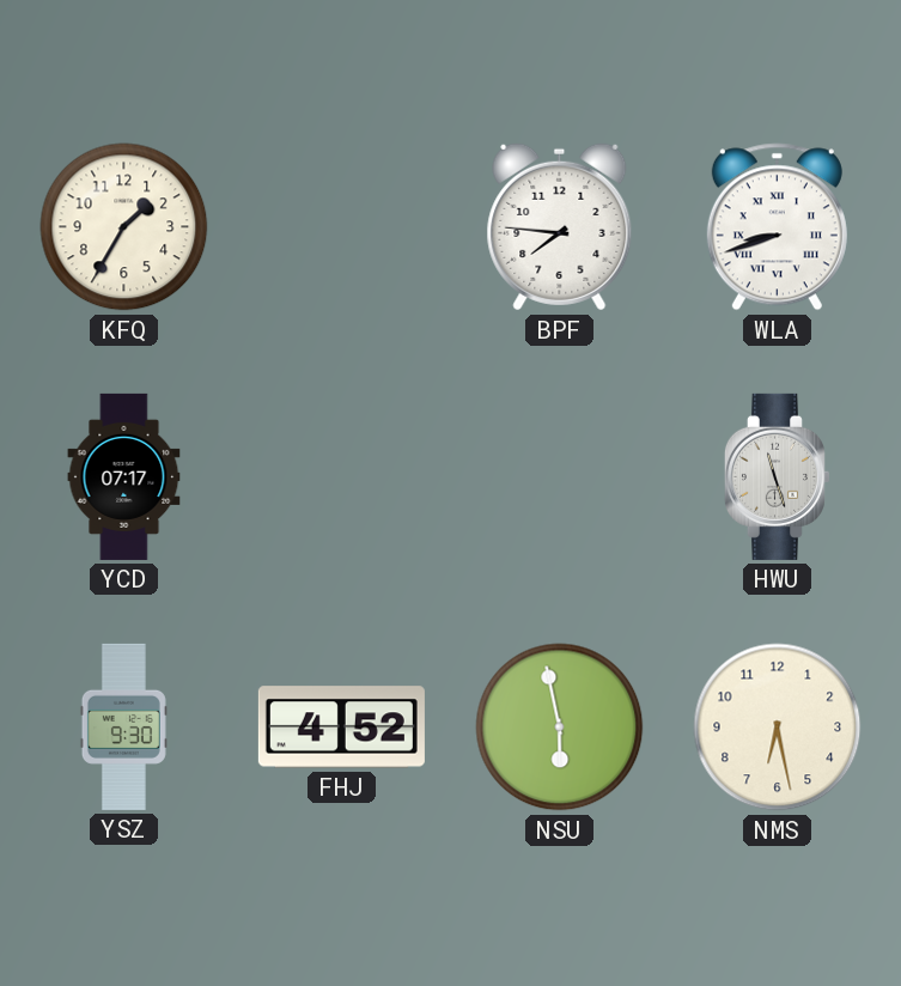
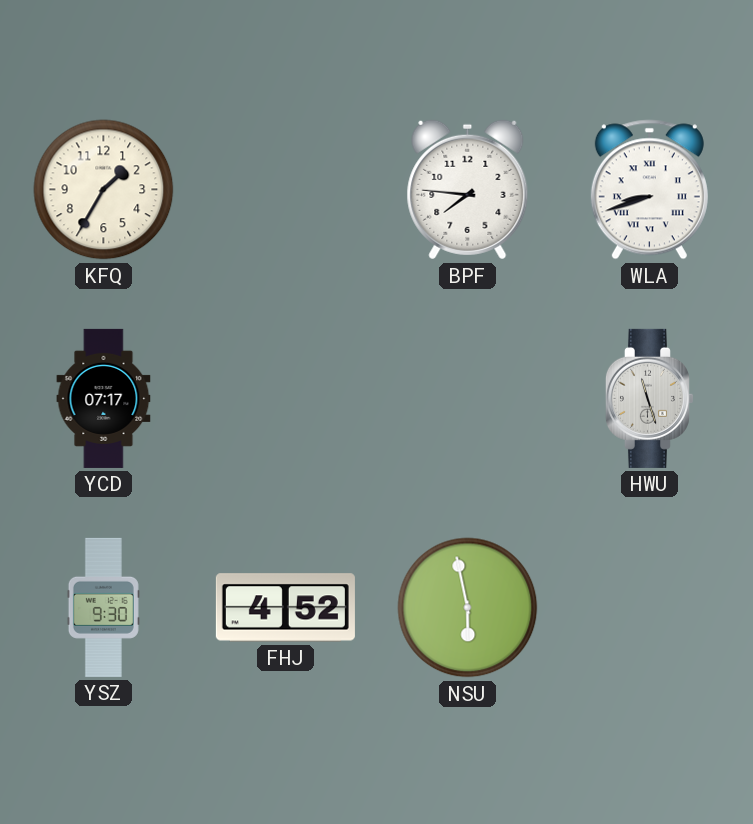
NMS: 6:28 -> none (778, 728)
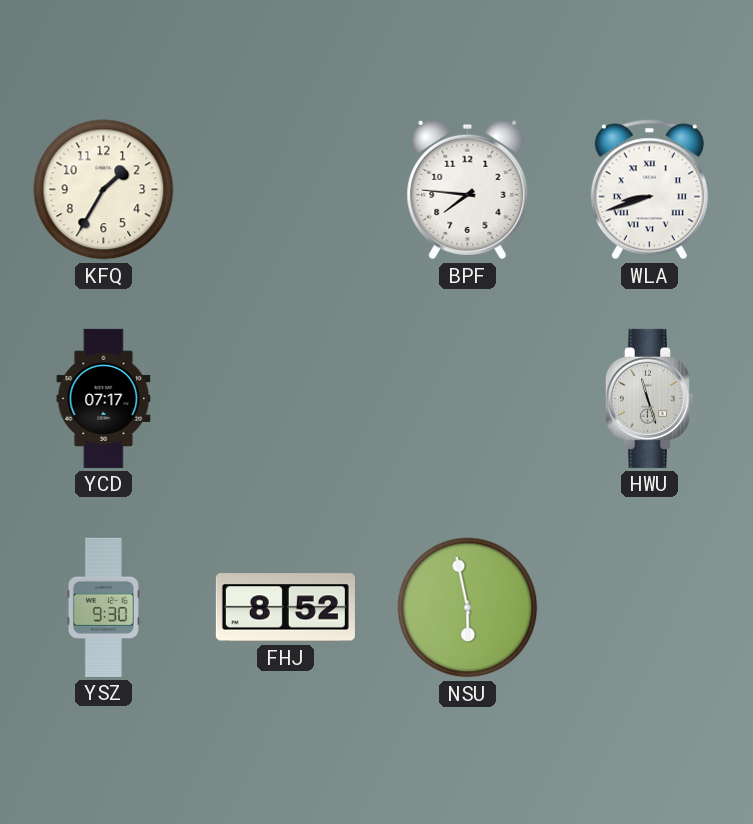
FHJ: 4:52 -> 8:52 (285, 608)
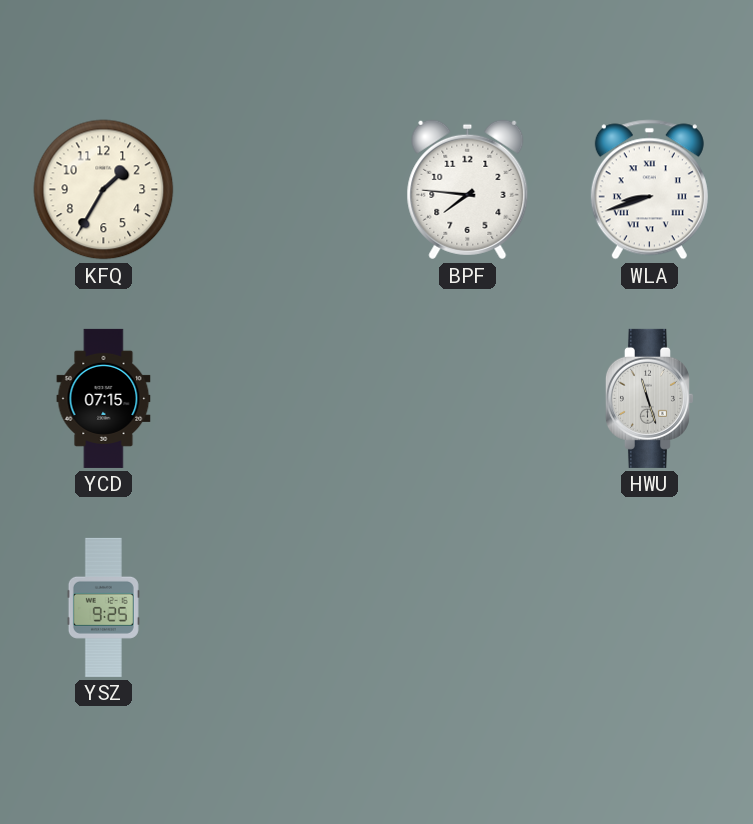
YCD: 07:17 -> 07:15 (104, 398)
YSZ: 9:30 -> 9:25 (103, 607)
FHJ: 8:52 -> none (285, 608)
NSU: 5:58 -> none (468, 608)
